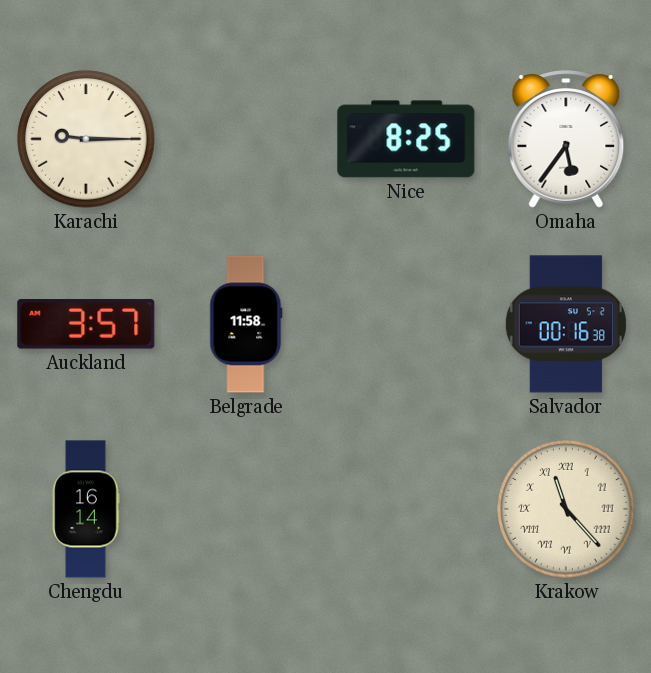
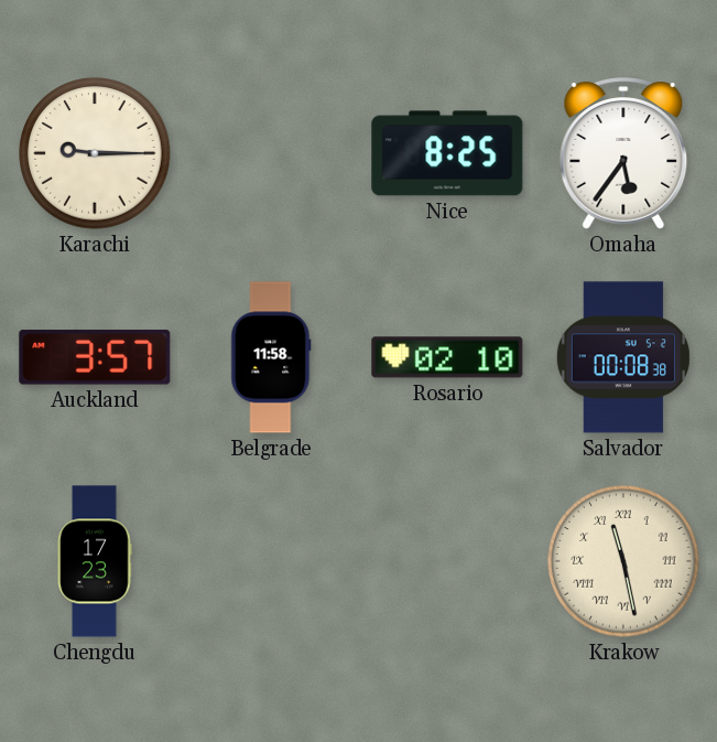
Rosario: none -> 02:10 (447, 357)
Salvador: 00:16 -> 00:08 (623, 357)
Chengdu: 16:14 -> 17:23 (95, 561)
Krakow: 11:23 -> 11:28 (623, 561)
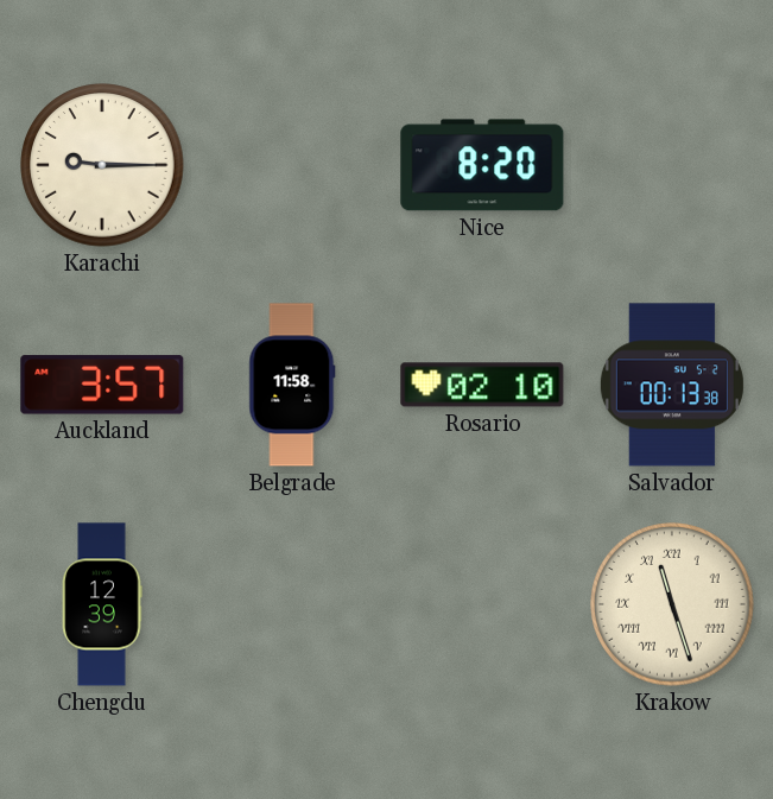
Nice: 8:25 -> 8:20 (482, 165)
Omaha: 5:36 -> none (623, 153)
Salvador: 00:08 -> 00:13 (672, 385)
Chengdu: 17:23 -> 12:39 (102, 604)
Krakow: 11:28 -> 11:27 (672, 604)
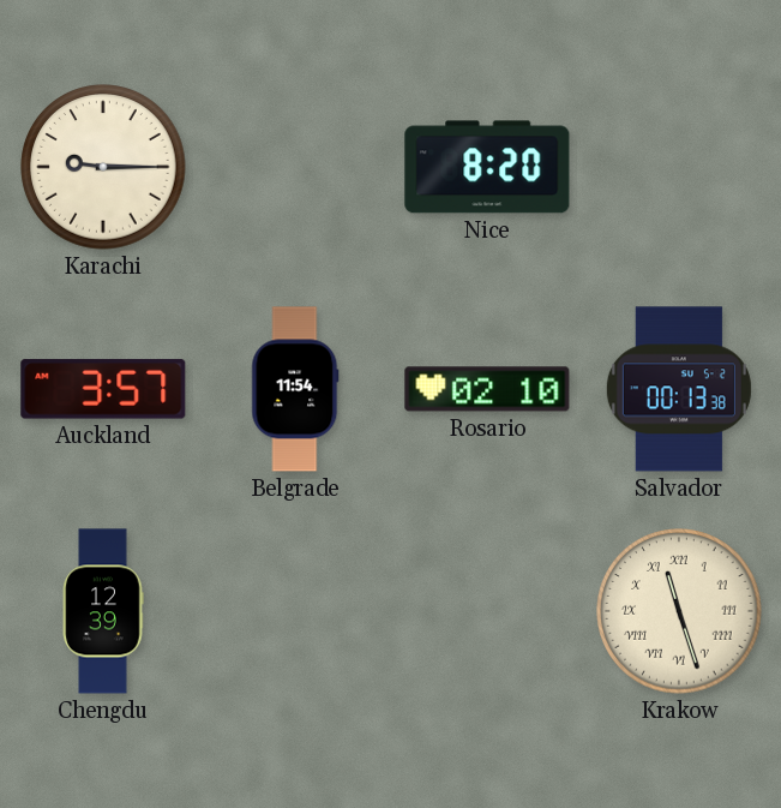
Belgrade: 11:58 -> 11:54 (295, 389)
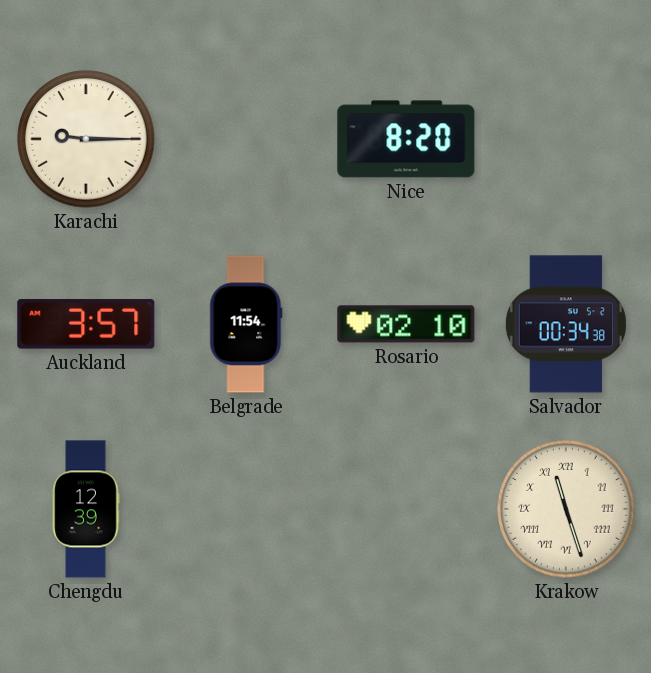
Salvador: 00:13 -> 00:34 (566, 324)
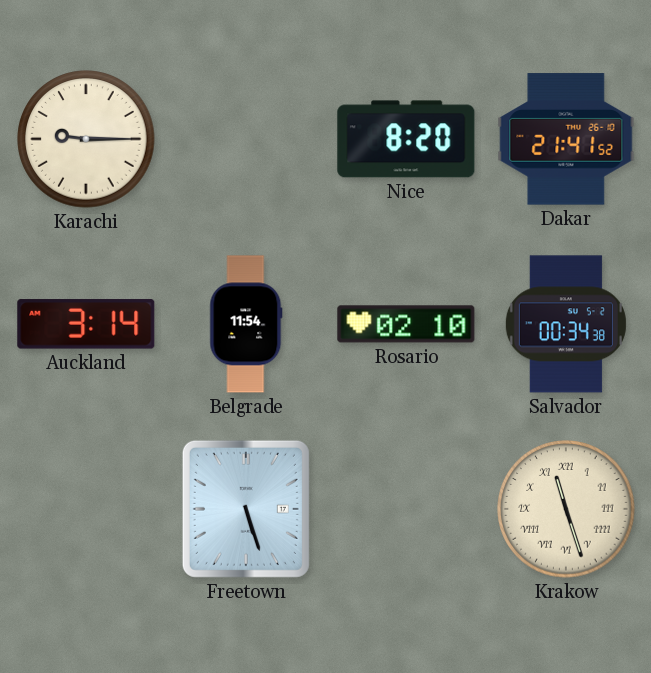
Dakar: none -> 21:41 (566, 139)
Auckland: 3:57 -> 3:14 (86, 324)
Chengdu: 12:39 -> none (86, 509)
Freetown: none -> 5:27 (246, 509)
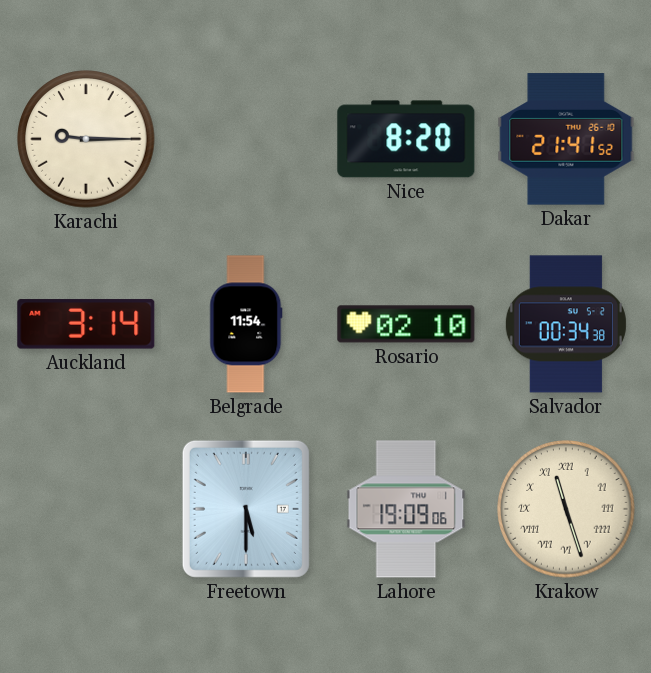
Freetown: 5:27 -> 5:30 (246, 509)
Lahore: none -> 19:09 (406, 509)
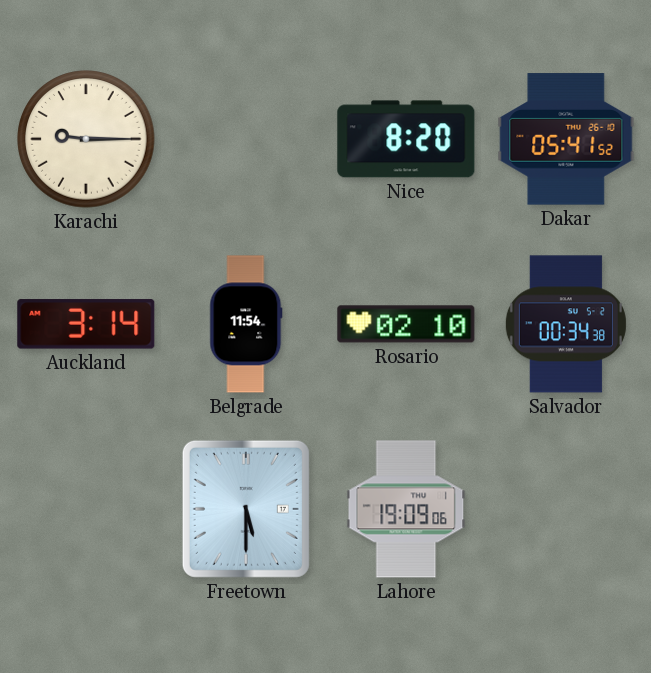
Dakar: 21:41 -> 05:41 (566, 139)
Krakow: 11:27 -> none (566, 509)
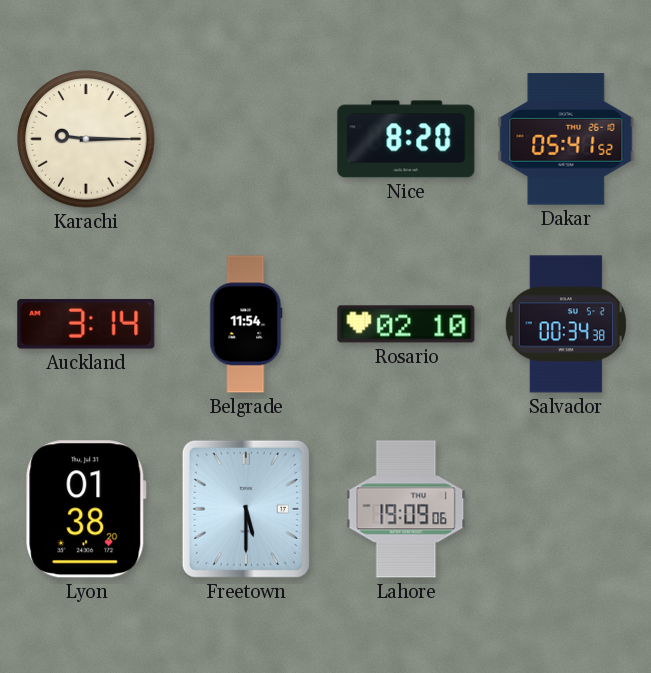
Lyon: none -> 01:38 (86, 509)
